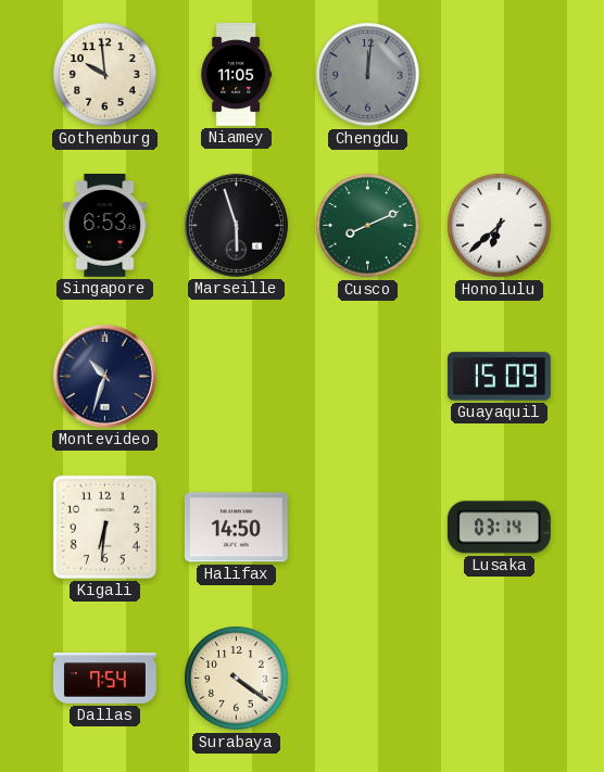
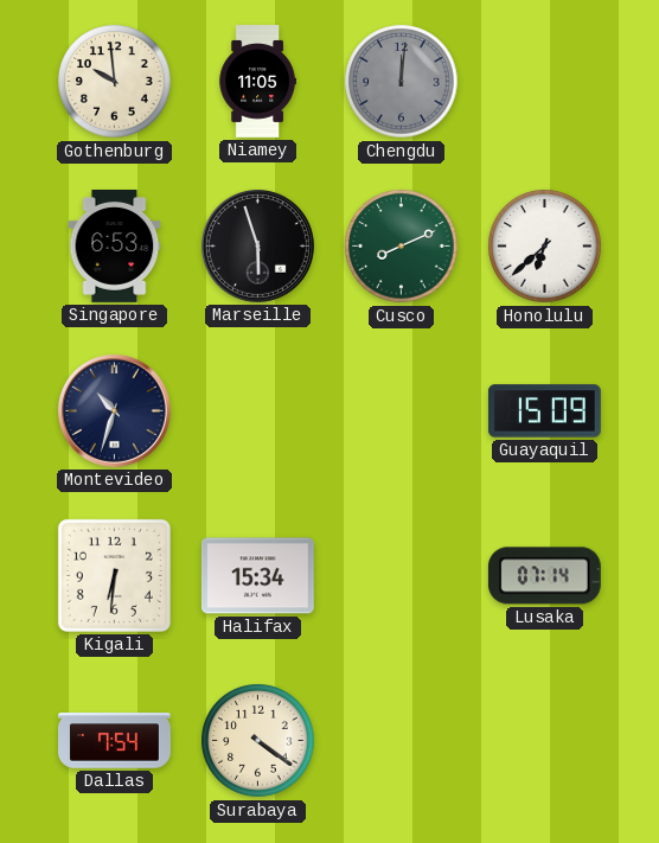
Halifax: 14:50 -> 15:34 (257, 576)
Lusaka: 03:14 -> 07:14 (544, 576)
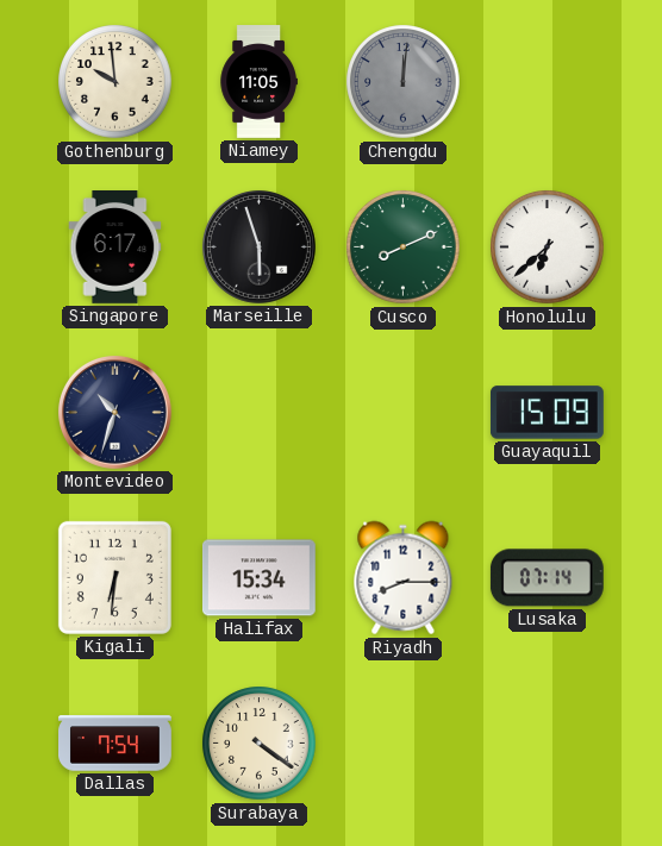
Singapore: 6:53 -> 6:17 (115, 247)
Riyadh: none -> 8:15 (404, 578)
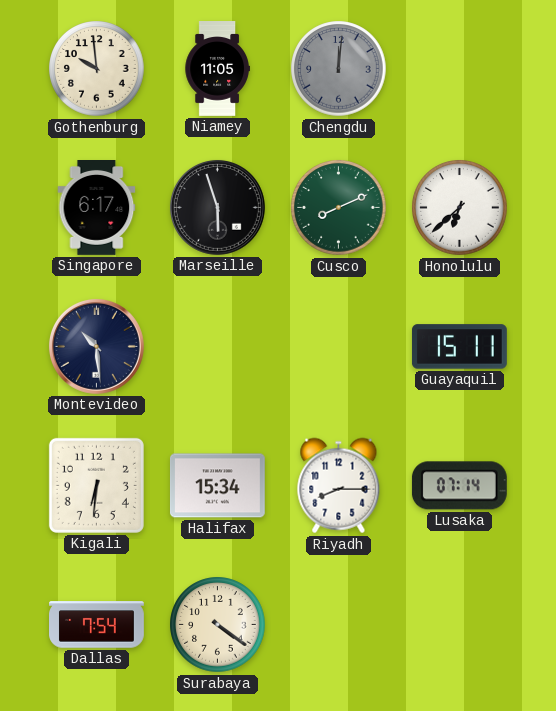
Montevideo: 10:33 -> 10:29 (96, 346)
Guayaquil: 15:09 -> 15:11 (460, 347)
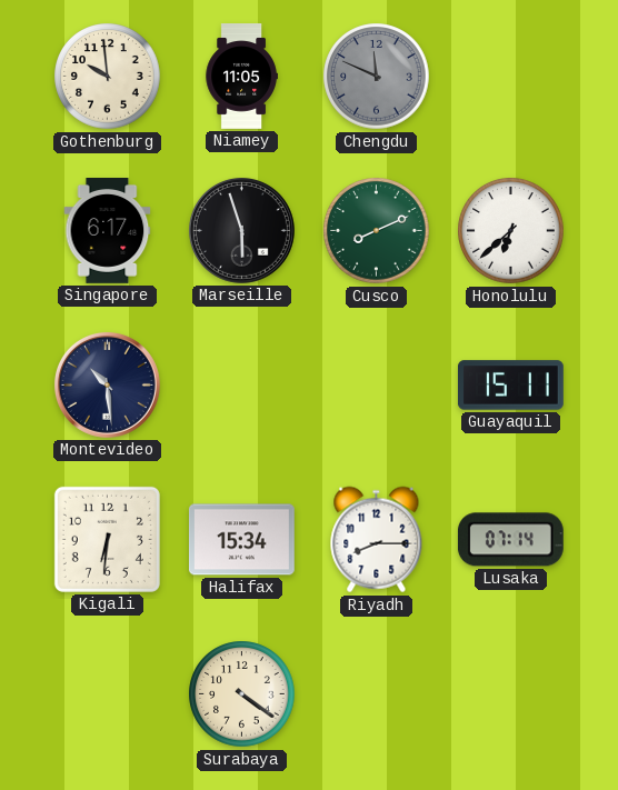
Chengdu: 12:01 -> 11:49 (377, 77)
Dallas: 7:54 -> none (97, 625)
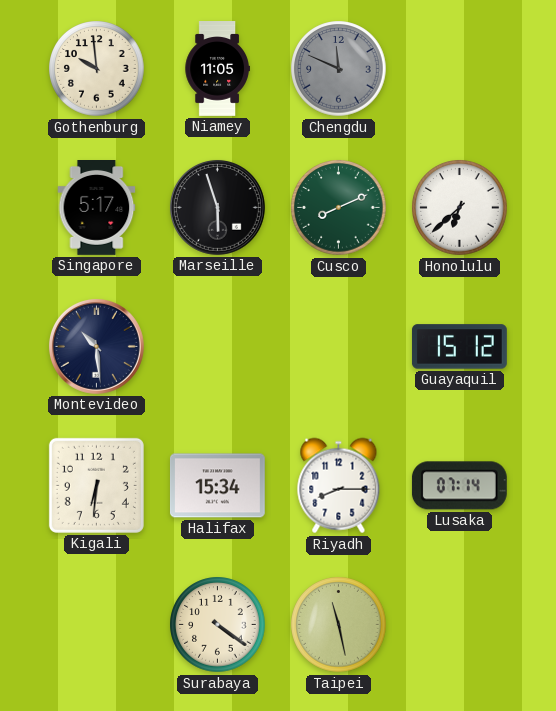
Singapore: 6:17 -> 5:17 (97, 208)
Guayaquil: 15:11 -> 15:12 (460, 347)
Taipei: none -> 11:28 (339, 625)
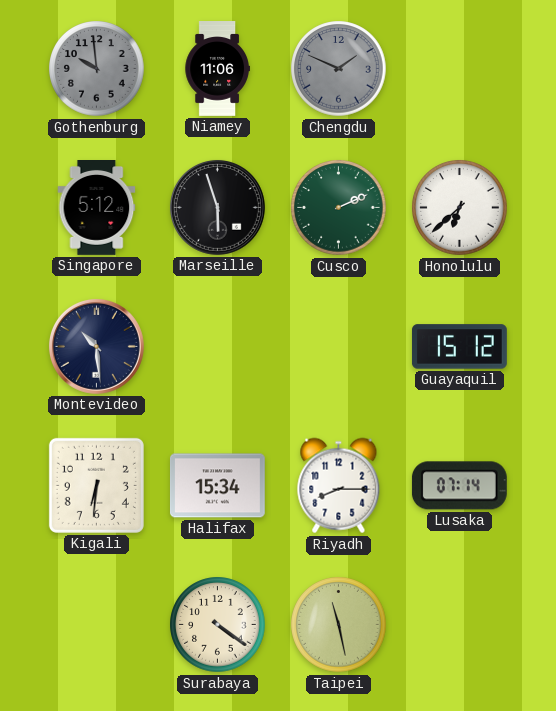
Gothenburg dial: cream -> grey (97, 69)
Niamey: 11:05 -> 11:06 (217, 69)
Chengdu: 11:49 -> 1:49 (339, 69)
Singapore: 5:17 -> 5:12 (97, 208)
Cusco: 8:11 -> 2:11 (339, 208)
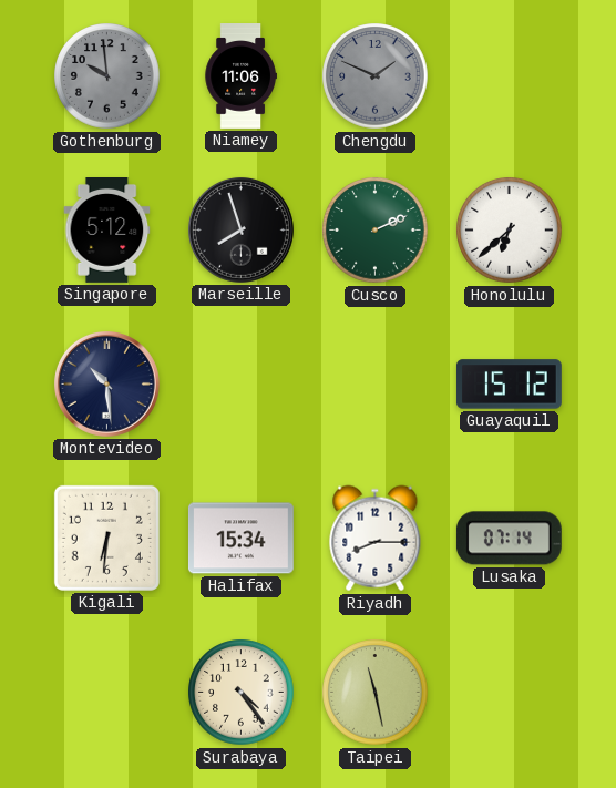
Marseille: 5:57 -> 7:57 (240, 229)
Surabaya: 4:21 -> 4:24 (242, 693)
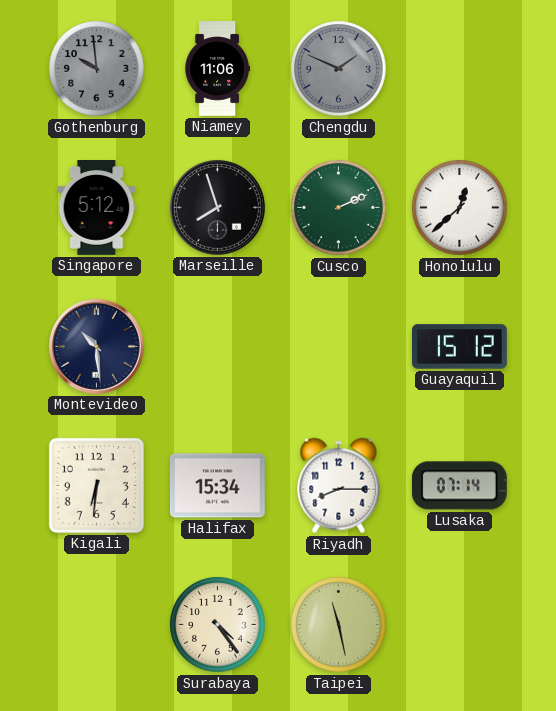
Honolulu: 6:38 -> 12:38 (460, 208)
